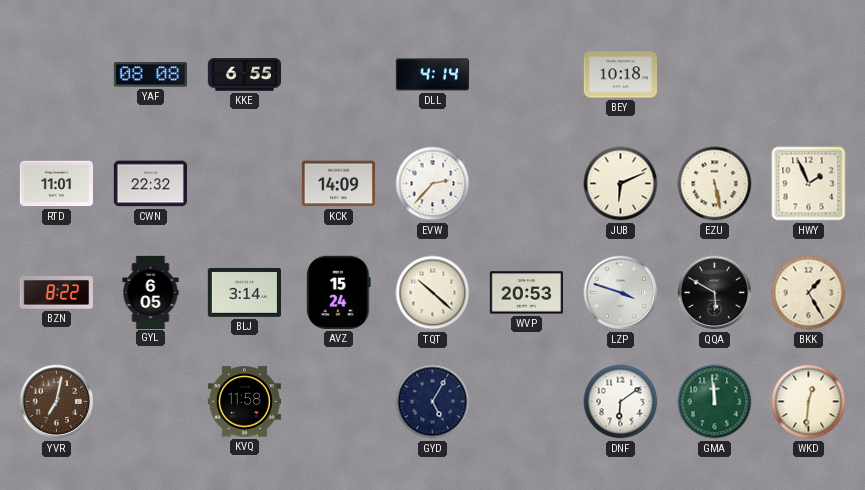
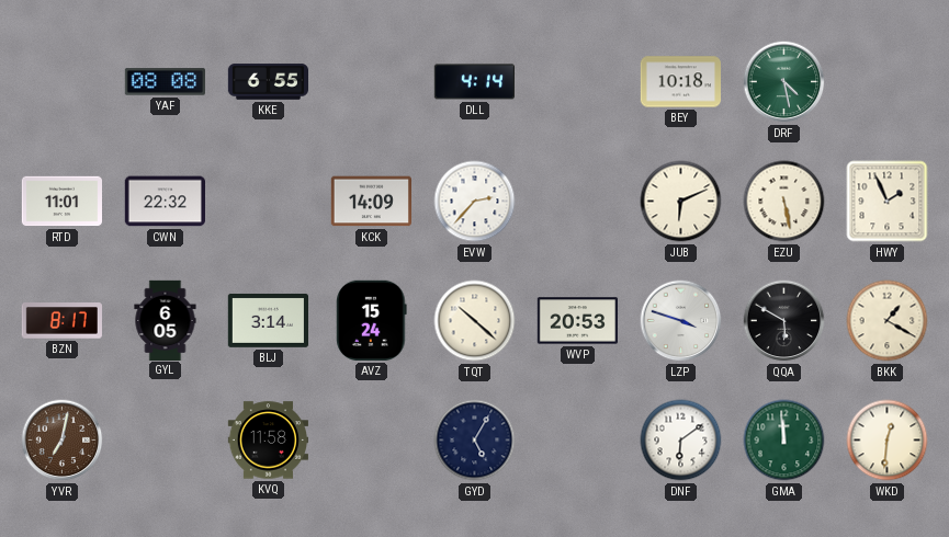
DRF: none -> 4:28 (784, 82)
BZN: 8:22 -> 8:17 (61, 321)
BKK: 1:25 -> 1:20 (888, 321)
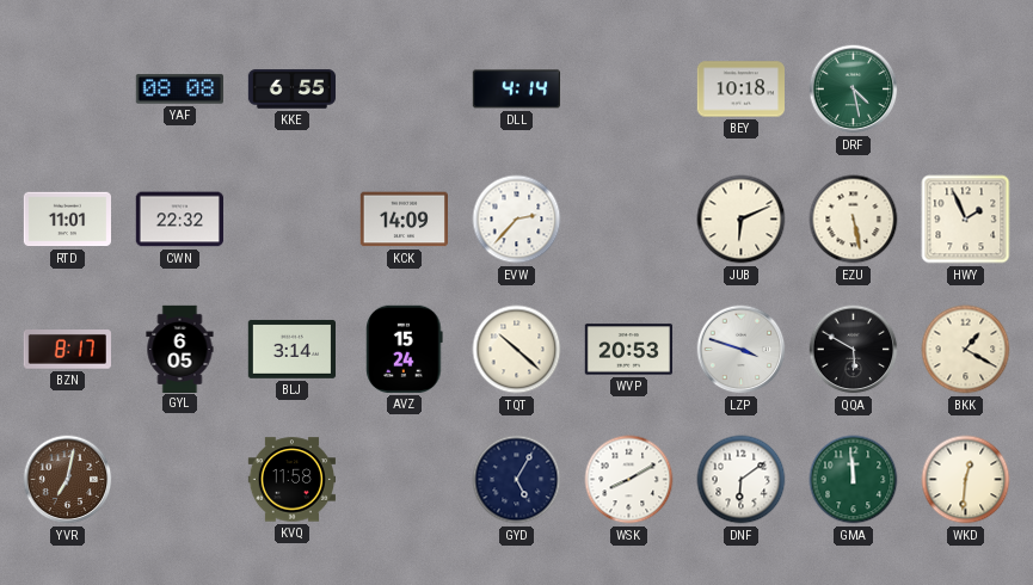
WSK: none -> 8:10 (629, 480)
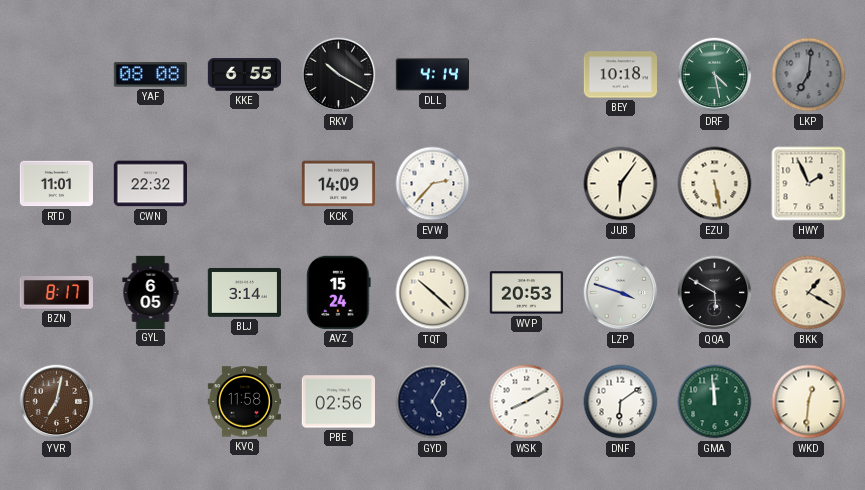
RKV: none -> 10:20 (339, 75)
LKP: none -> 7:01 (809, 75)
JUB: 6:11 -> 6:06 (621, 184)
PBE: none -> 02:56 (338, 402)
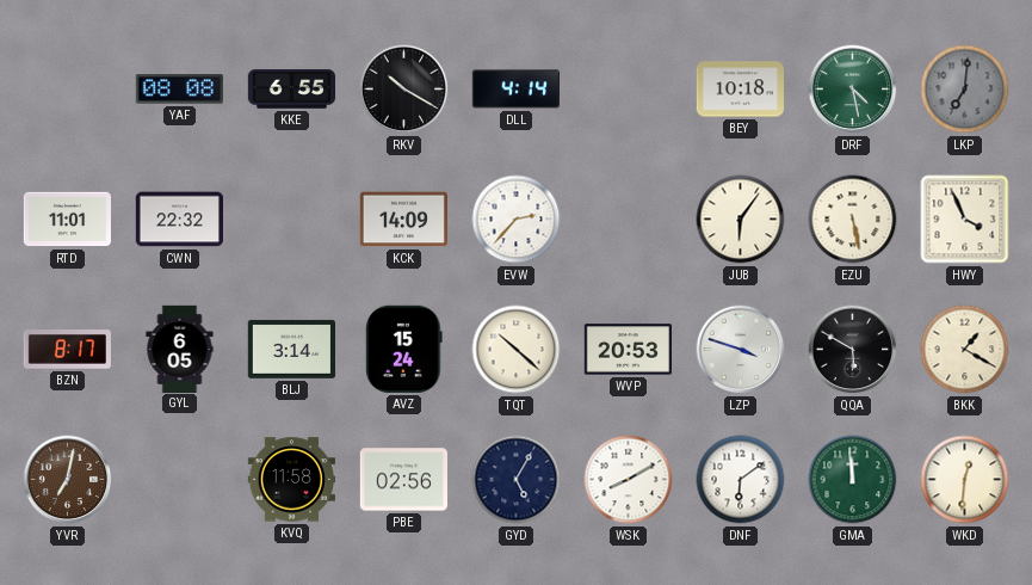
HWY: 1:56 -> 3:56 (965, 220)
